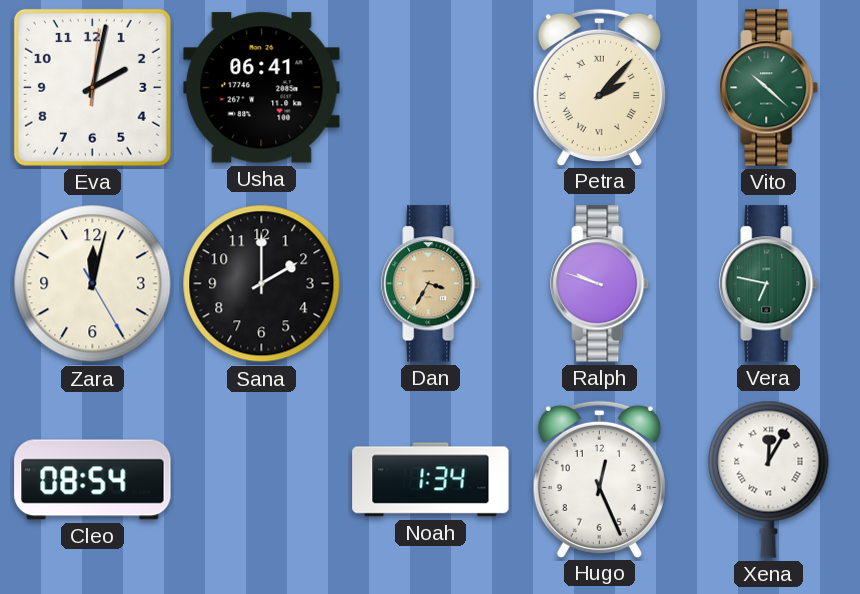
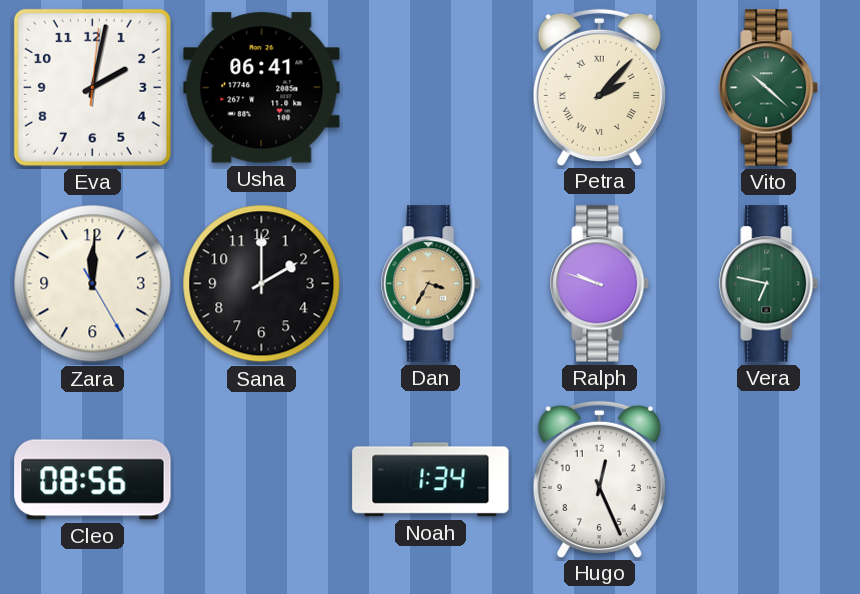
Zara: 12:02 -> 12:00 (93, 284)
Cleo: 08:54 -> 08:56 (93, 480)
Xena: 12:05 -> none (769, 479)
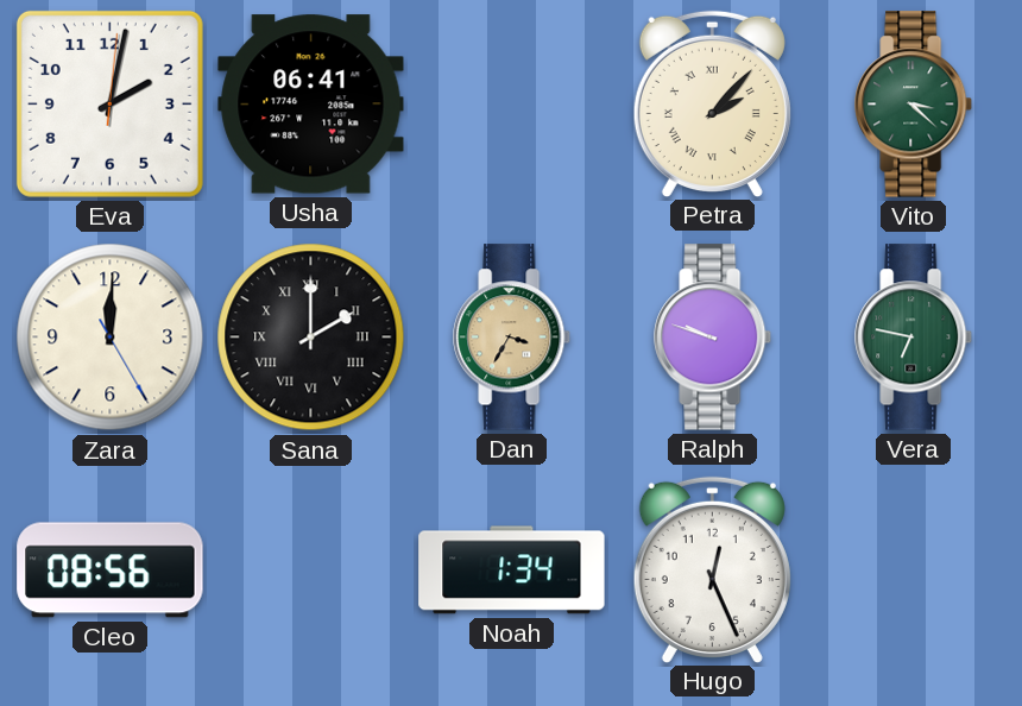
Vito: 10:22 -> 3:22 (914, 105)
Sana numerals: Arabic -> Roman (311, 338)
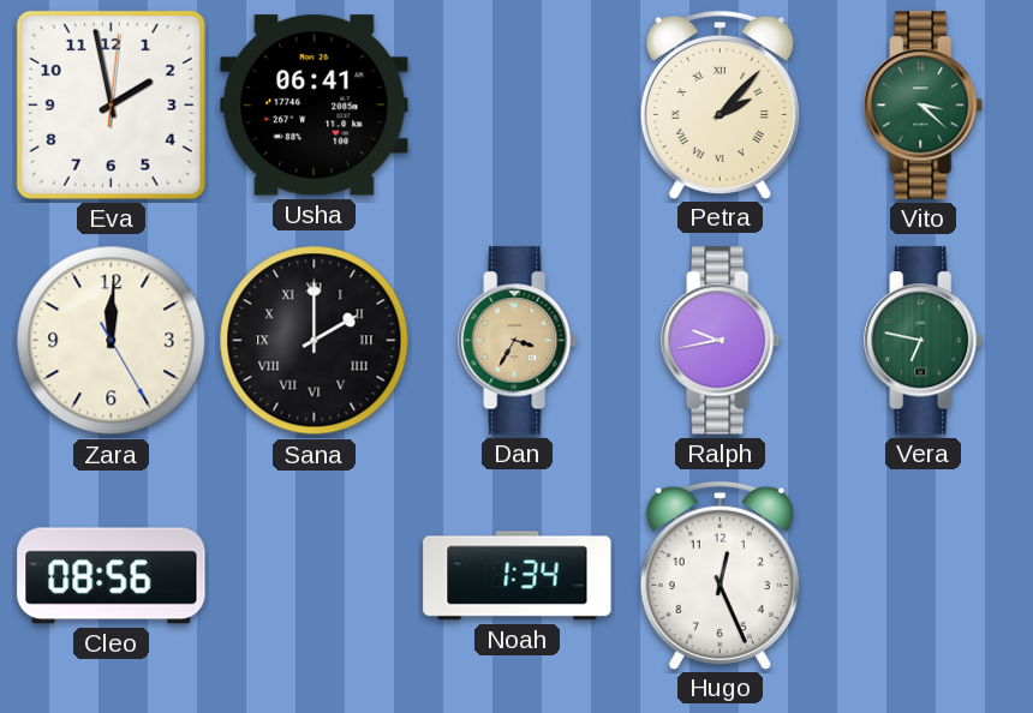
Eva: 2:02 -> 1:58 (111, 104)
Ralph: 9:48 -> 9:43 (721, 341)
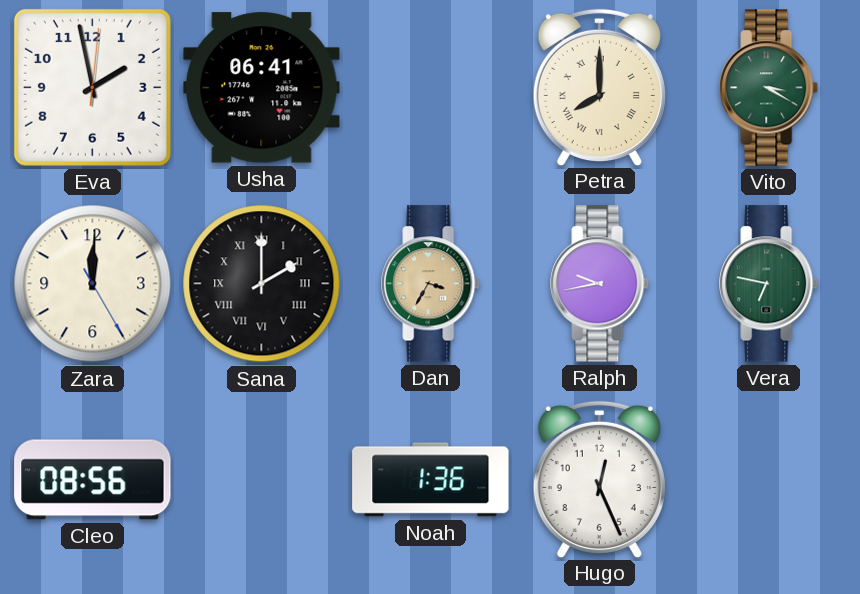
Petra: 2:07 -> 8:00 (599, 87)
Vito: 3:22 -> 3:20 (769, 88)
Noah: 1:34 -> 1:36 (431, 480)
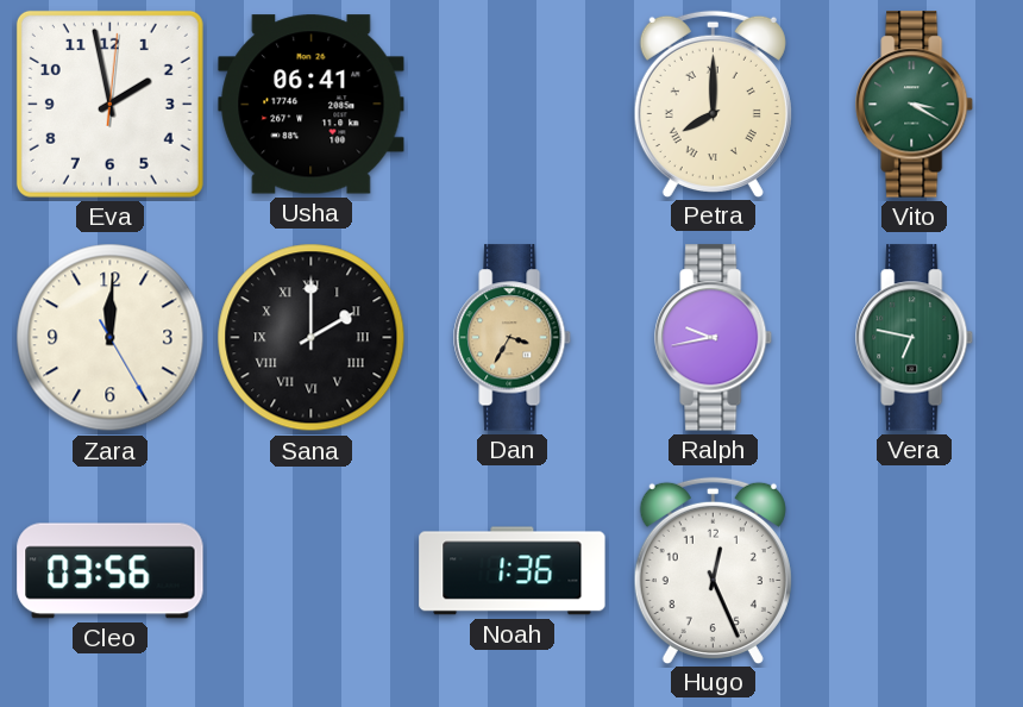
Cleo: 08:56 -> 03:56 (111, 571)
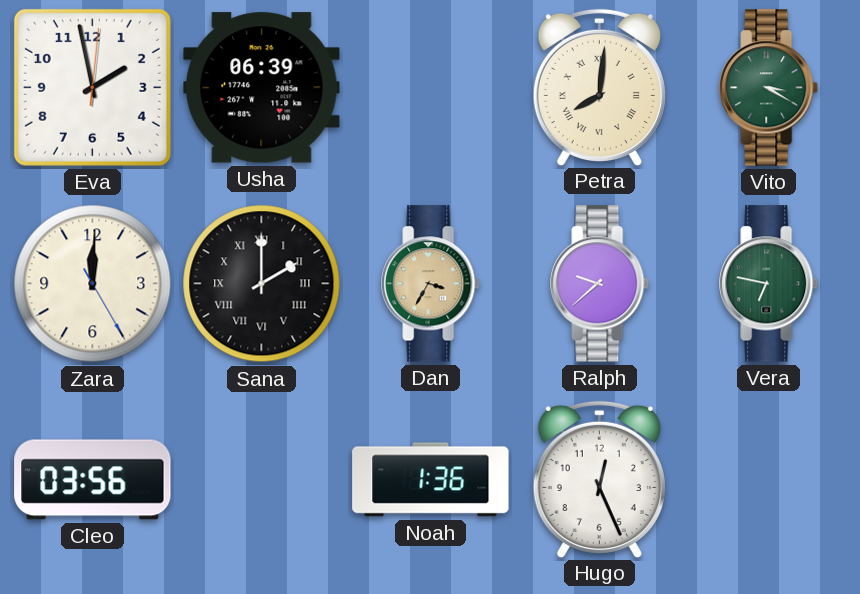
Usha: 06:41 -> 06:39 (262, 88)
Petra: 8:00 -> 8:01 (599, 87)
Ralph: 9:43 -> 9:38 (600, 284)
